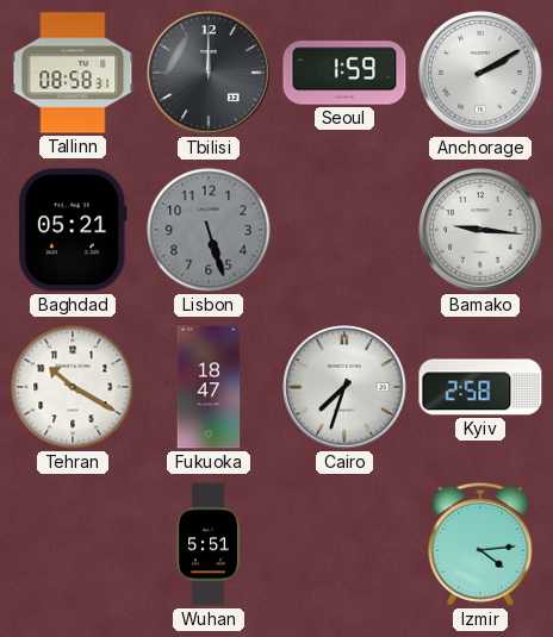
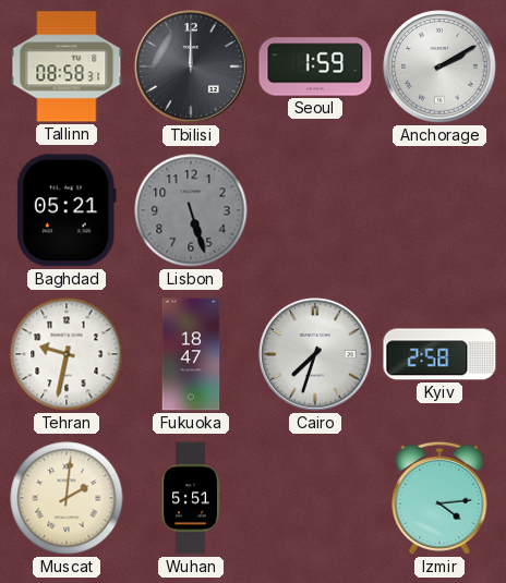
Bamako: 9:16 -> none (480, 230)
Tehran: 10:20 -> 9:32 (67, 354)
Muscat: none -> 2:01 (67, 498)
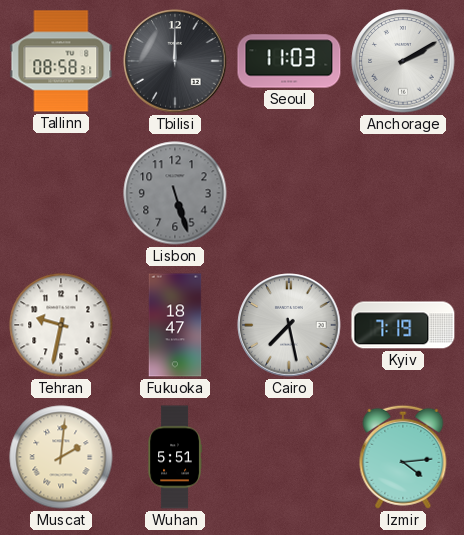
Seoul: 1:59 -> 11:03 (289, 61)
Baghdad: 05:21 -> none (67, 210)
Cairo: 7:33 -> 7:28 (289, 325)
Kyiv: 2:58 -> 7:19 (403, 325)
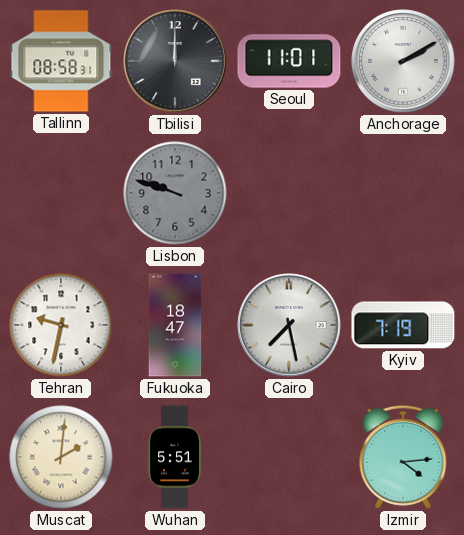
Seoul: 11:03 -> 11:01 (289, 61)
Lisbon: 5:27 -> 9:48 (175, 193)
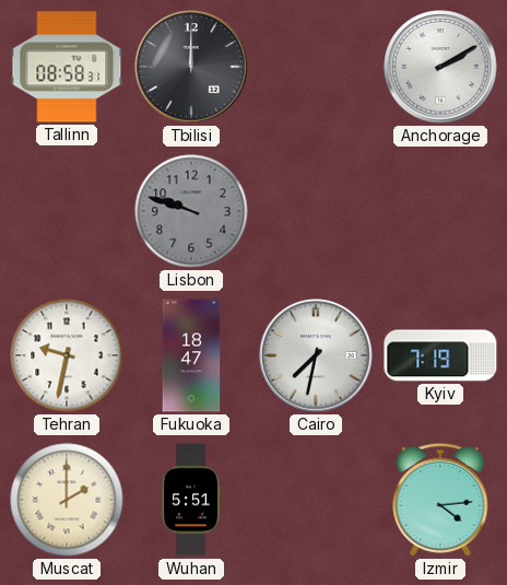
Seoul: 11:01 -> none (289, 61)
Cairo: 7:28 -> 7:32 (316, 355)
Muscat: 2:01 -> 2:00 (67, 500)
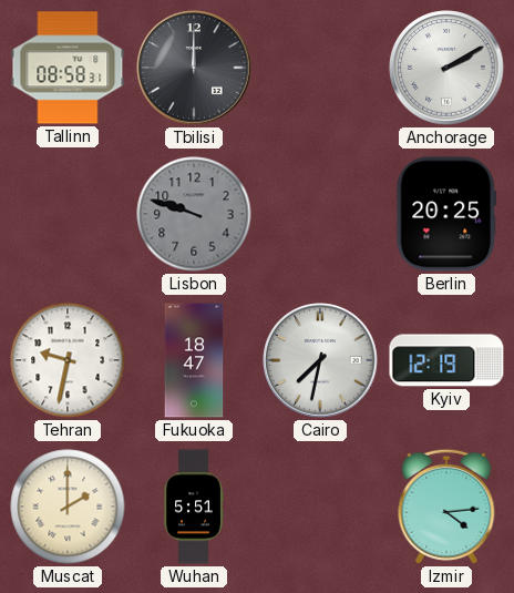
Berlin: none -> 20:25 (446, 214)
Kyiv: 7:19 -> 12:19 (446, 360)
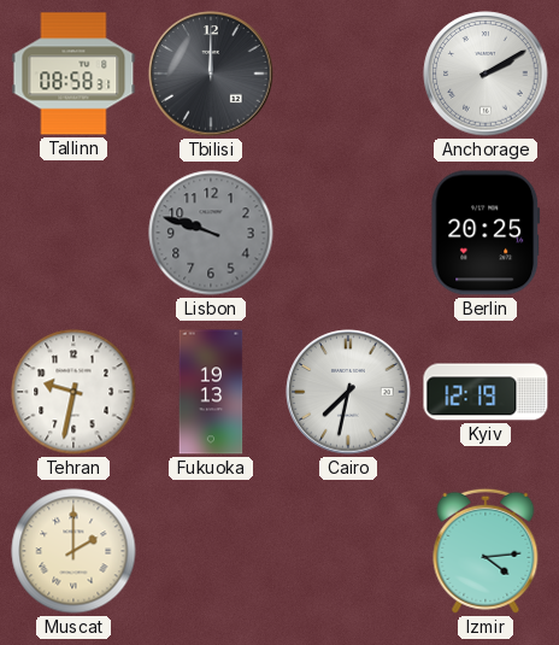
Fukuoka: 18:47 -> 19:13 (211, 392)
Wuhan: 5:51 -> none (194, 507)
